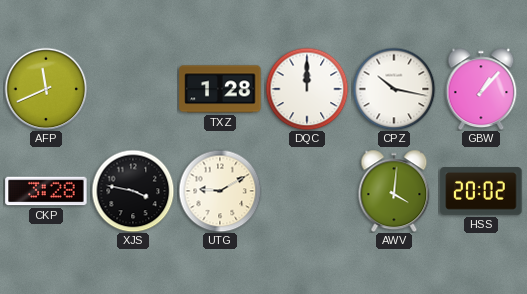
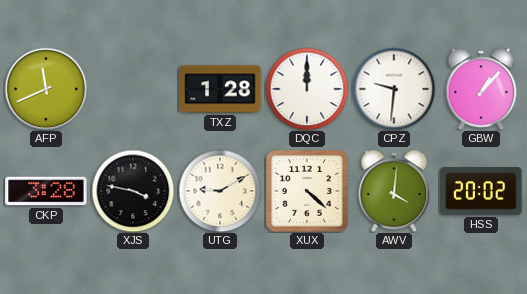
CPZ: 10:17 -> 9:31 (394, 89)
XUX: none -> 4:22 (307, 191)
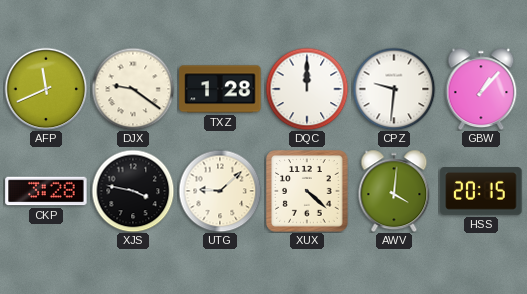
DJX: none -> 9:21 (133, 89)
UTG: 9:10 -> 9:08 (220, 191)
HSS: 20:02 -> 20:15 (481, 192)
